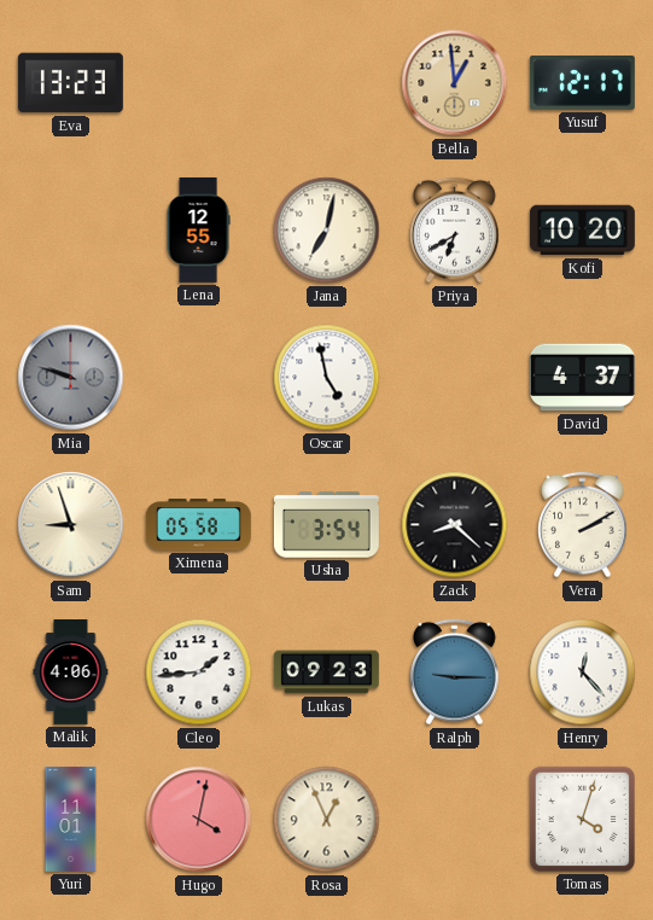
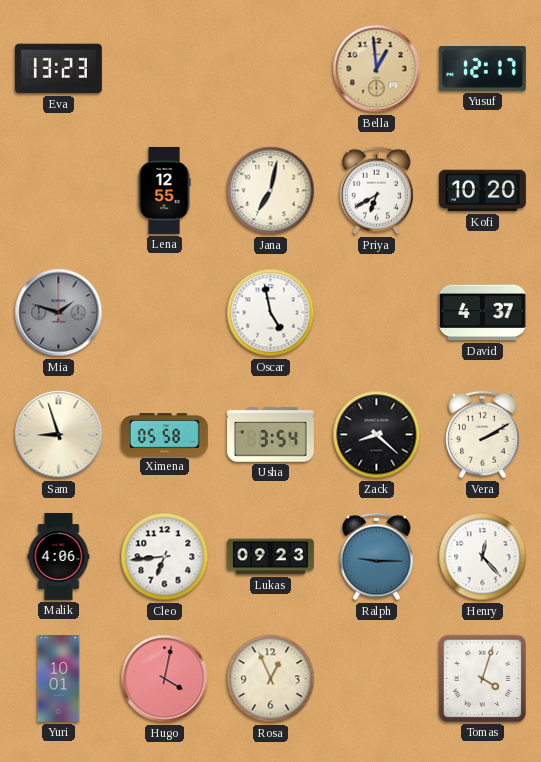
Mia: 9:48 -> 1:48 (59, 313)
Cleo: 1:44 -> 6:44 (165, 557)
Yuri: 11:01 -> 10:01 (59, 679)
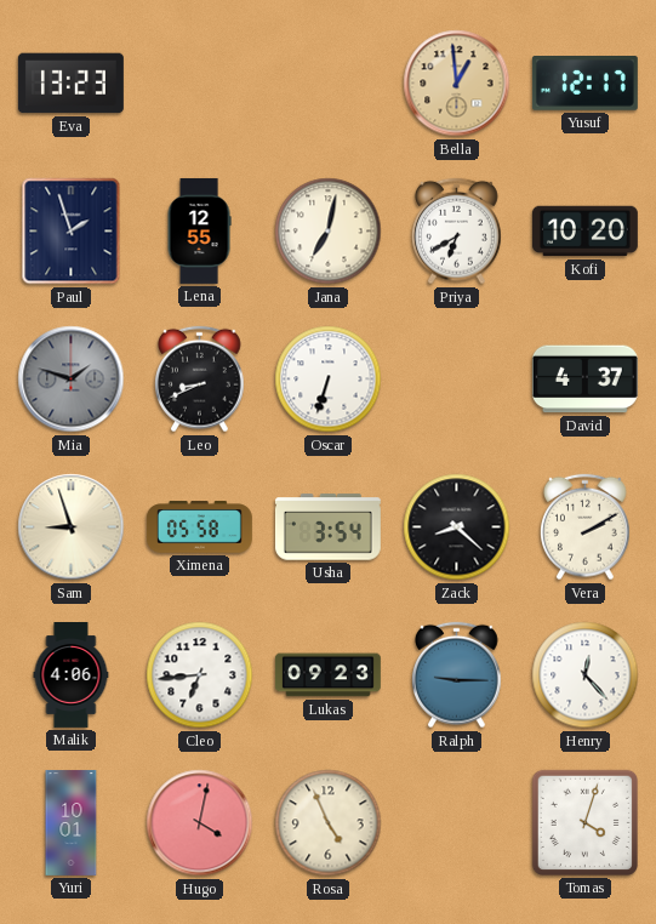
Paul: none -> 1:57 (72, 232)
Leo: none -> 8:41 (200, 380)
Oscar: 4:58 -> 6:33 (329, 380)
Rosa: 12:56 -> 4:56 (329, 823)
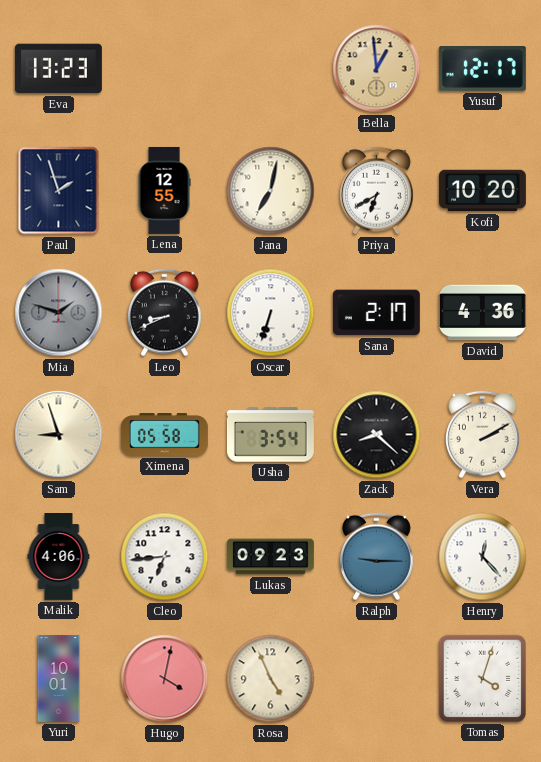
Sana: none -> 2:17 (376, 313)
David: 4:37 -> 4:36 (482, 313)
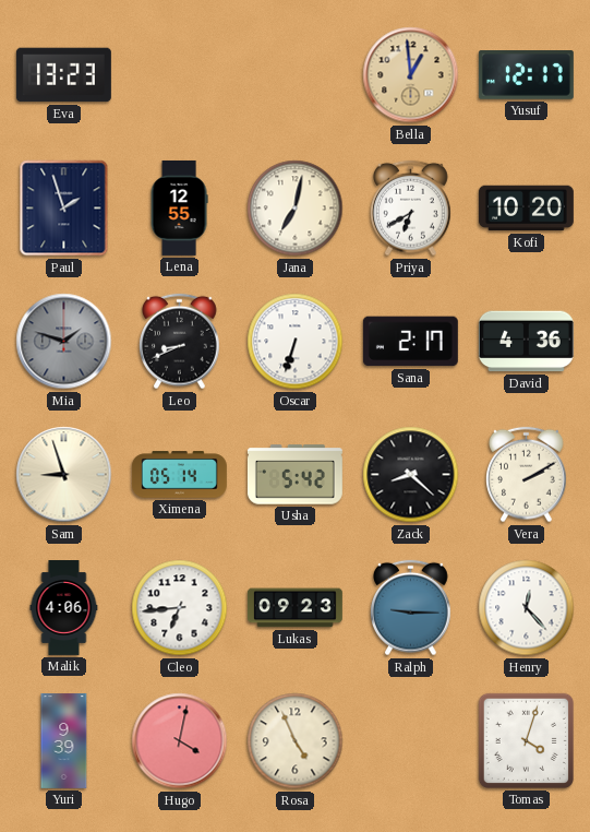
Ximena: 05:58 -> 05:14 (179, 475)
Usha: 3:54 -> 5:42 (294, 475)
Yuri: 10:01 -> 9:39 (64, 741)
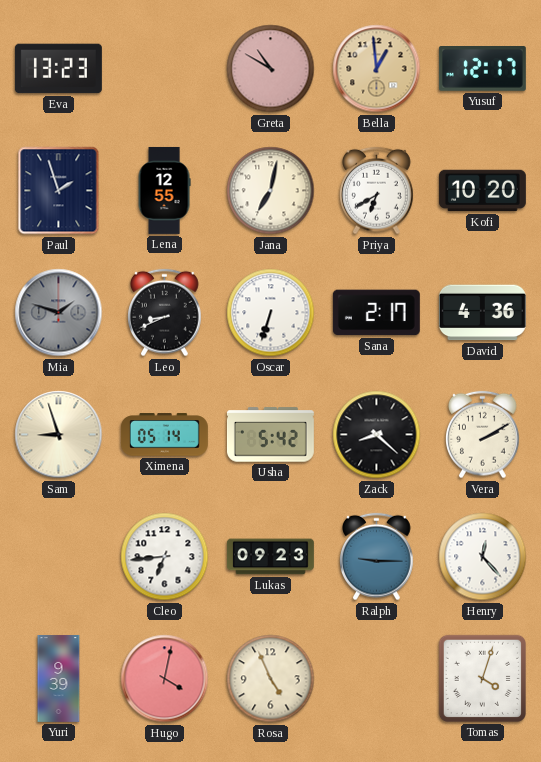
Greta: none -> 10:50 (271, 69)
Malik: 4:06 -> none (64, 608)
